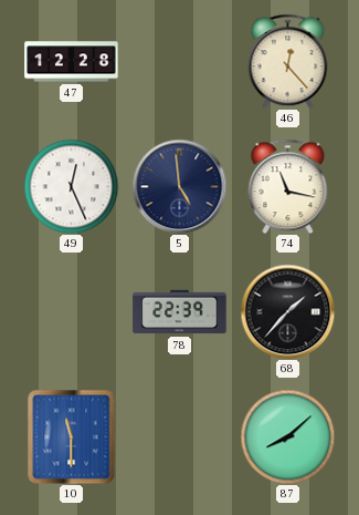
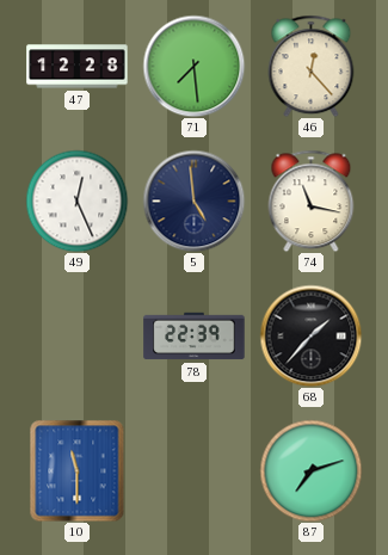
71: none -> 7:29 (193, 66)
87: 8:08 -> 7:12 (310, 470)
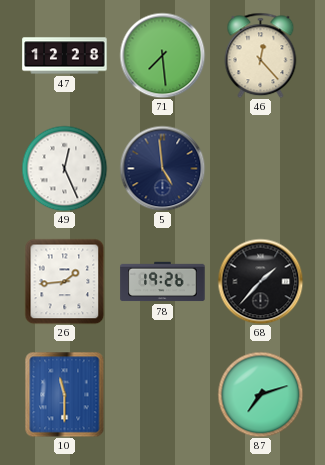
74: 11:17 -> none (312, 201)
26: none -> 1:44 (65, 281)
78: 22:39 -> 19:26 (163, 282)
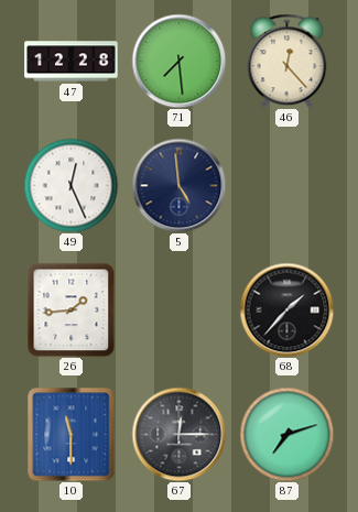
78: 19:26 -> none (163, 282)
67: none -> 12:15 (178, 434)
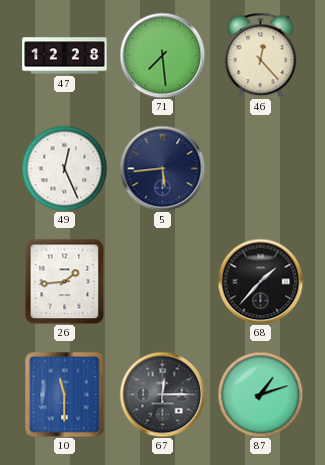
5: 4:59 -> 5:44 (162, 168)
87: 7:12 -> 1:12 (260, 394)
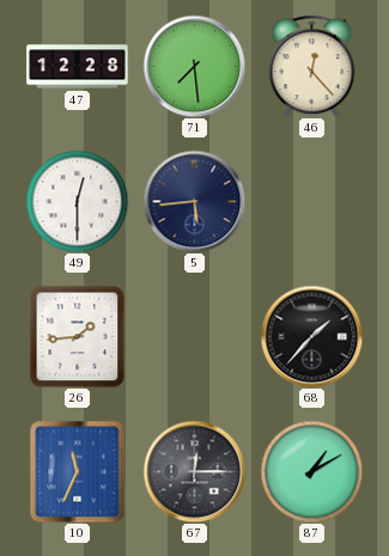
49: 12:26 -> 12:30 (77, 201)
10: 11:30 -> 11:34 (78, 471)
87: 1:12 -> 1:10 (311, 471)
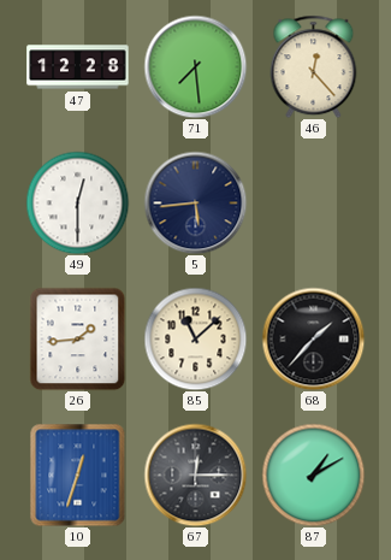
85: none -> 11:08 (195, 338)
10: 11:34 -> 12:33 (78, 474)
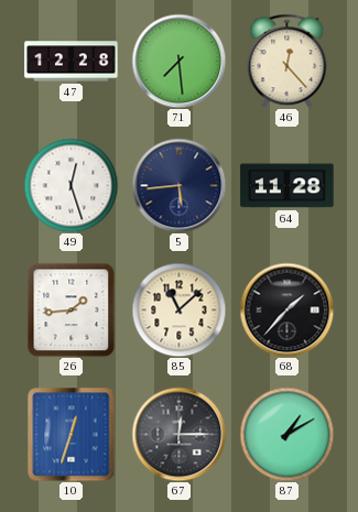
49: 12:30 -> 12:27 (70, 185)
64: none -> 11:28 (288, 186)
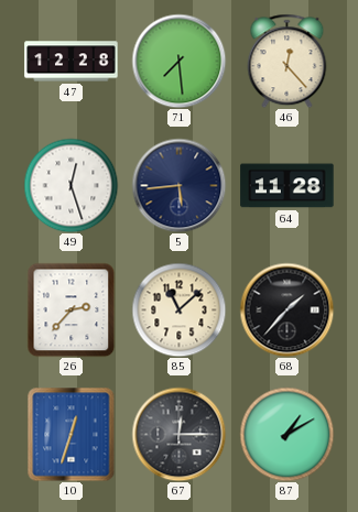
26: 1:44 -> 2:37 (72, 309)
